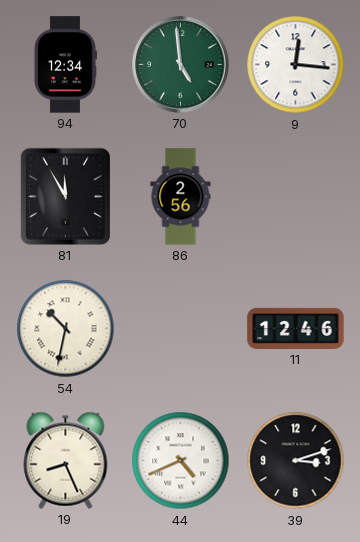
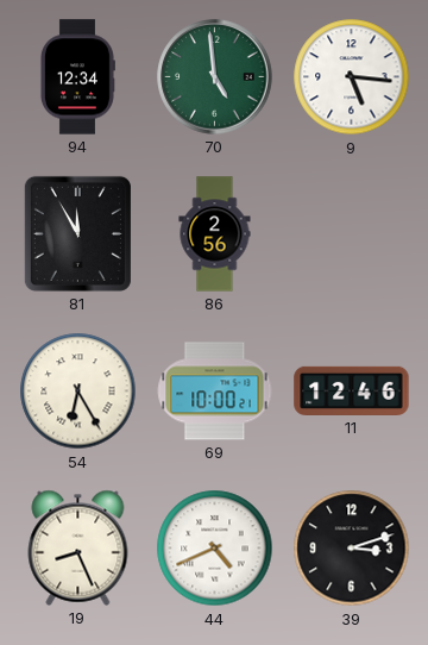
9: 12:16 -> 5:16 (352, 77)
54: 10:32 -> 6:25 (78, 392)
69: none -> 10:00 (215, 392)
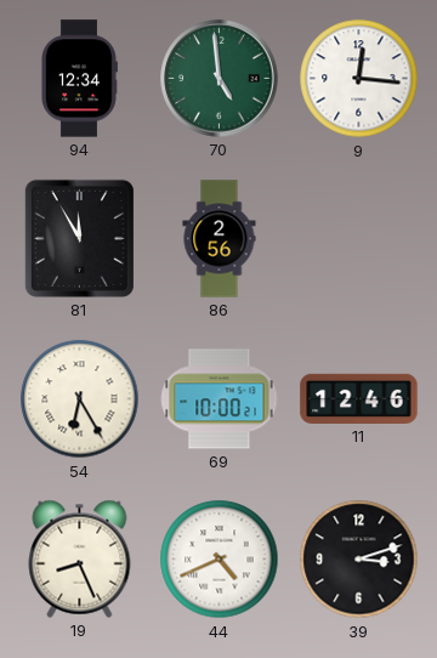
9: 5:16 -> 12:16 (359, 79)
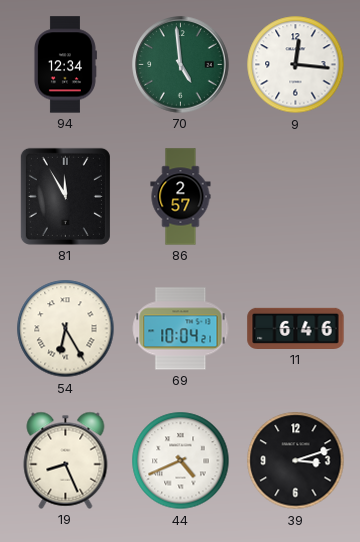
86: 2:56 -> 2:57 (181, 197)
69: 10:00 -> 10:04 (181, 329)
11: 12:46 -> 6:46 (296, 328)
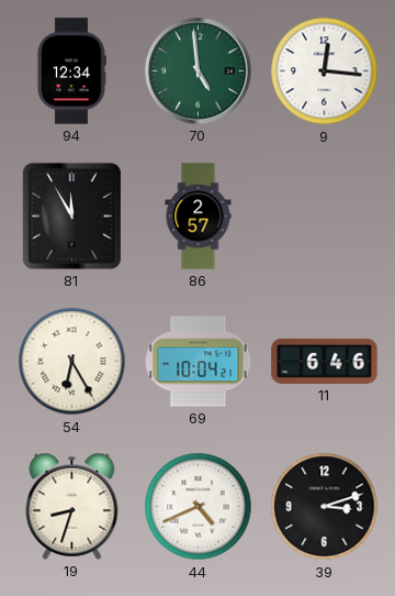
19: 8:26 -> 8:33 (72, 506)
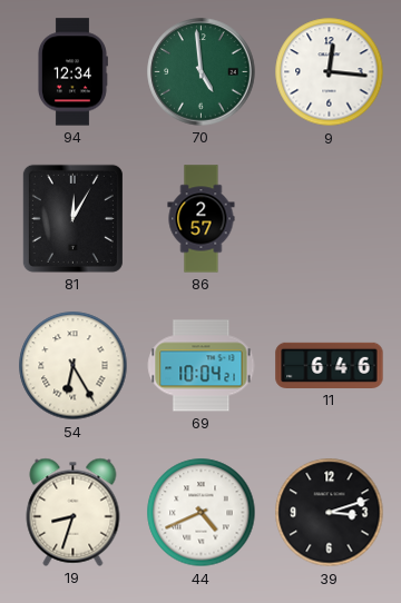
81: 11:55 -> 12:05 (72, 218)
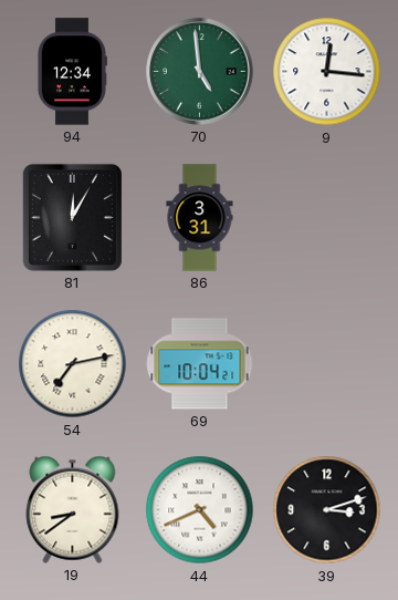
86: 2:57 -> 3:31 (200, 218)
54: 6:25 -> 7:13 (73, 364)
11: 6:46 -> none (330, 365)
19: 8:33 -> 8:39 (73, 509)
